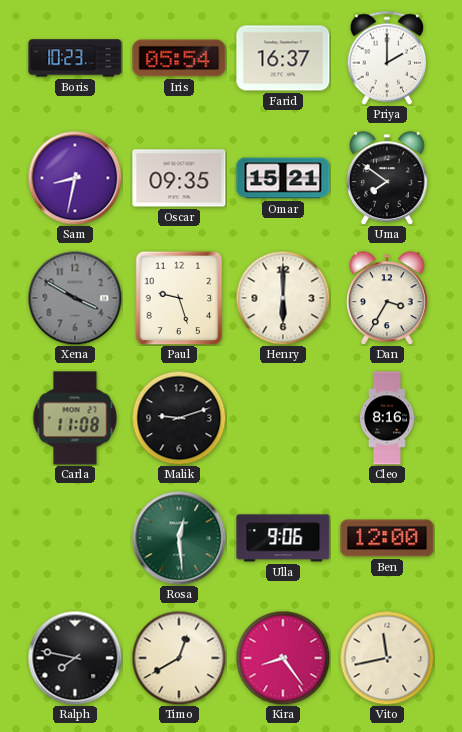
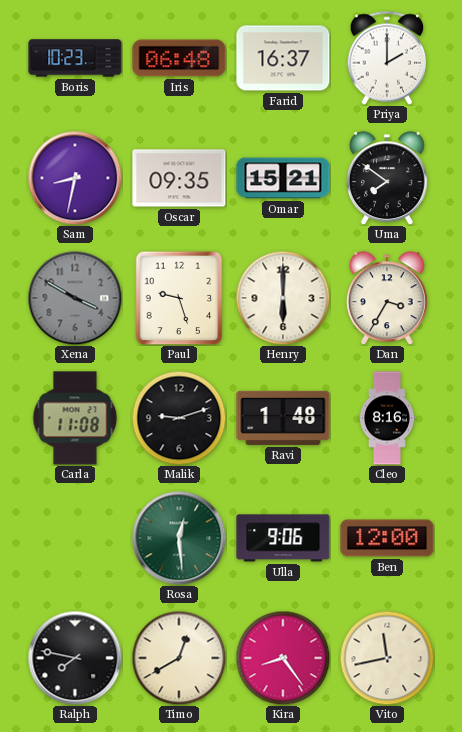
Iris: 05:54 -> 06:48 (179, 58)
Ravi: none -> 1:48 (283, 418)
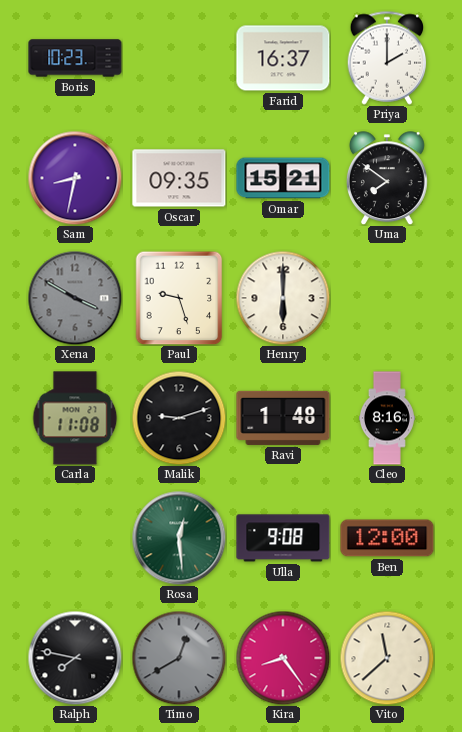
Iris: 06:48 -> none (179, 58)
Dan: 3:35 -> none (387, 298)
Ulla: 9:06 -> 9:08 (283, 538)
Timo dial: cream -> grey (179, 658)
Vito: 11:43 -> 11:38 (387, 658)
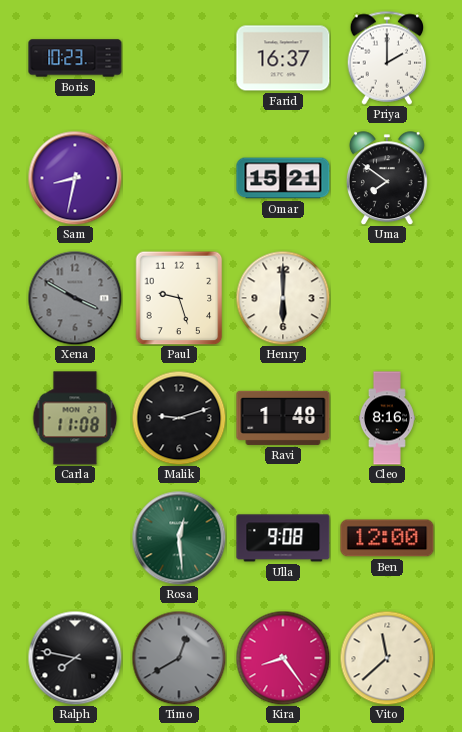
Oscar: 09:35 -> none (179, 178)
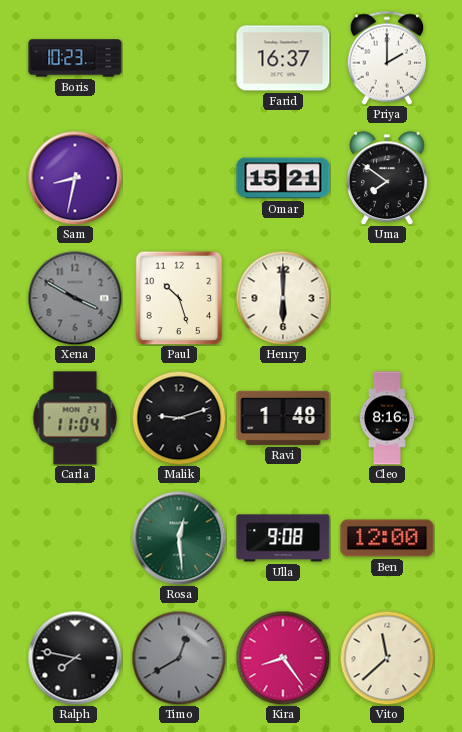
Paul: 9:27 -> 10:27 (179, 298)
Carla: 11:08 -> 11:04 (75, 418)
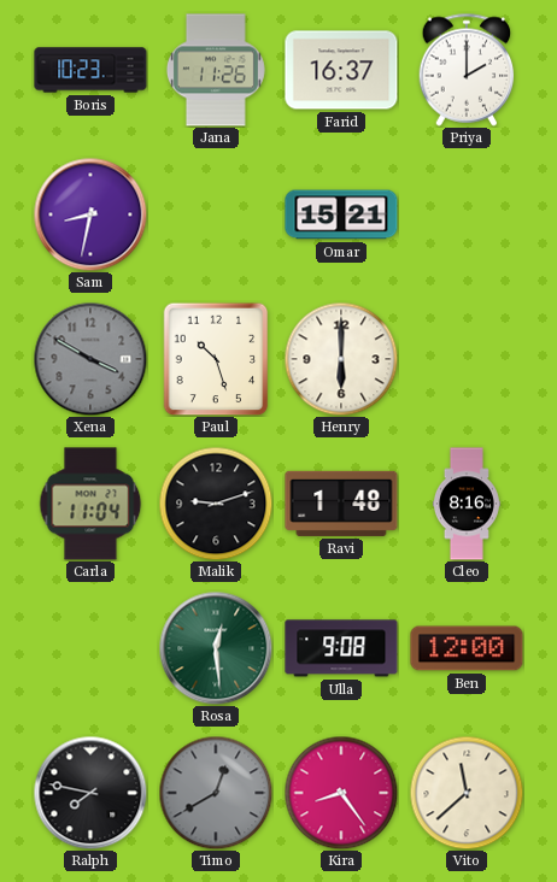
Jana: none -> 11:26 (216, 70)
Uma: 7:51 -> none (387, 178)
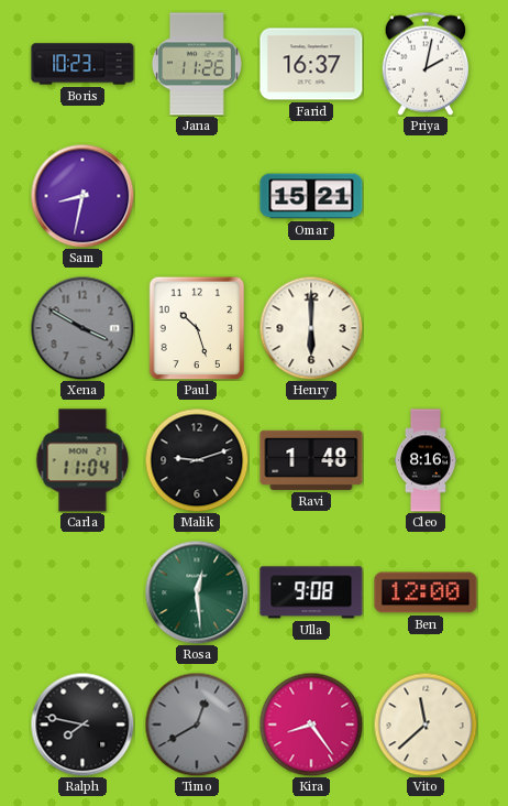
Priya: 2:00 -> 2:02 (426, 64)
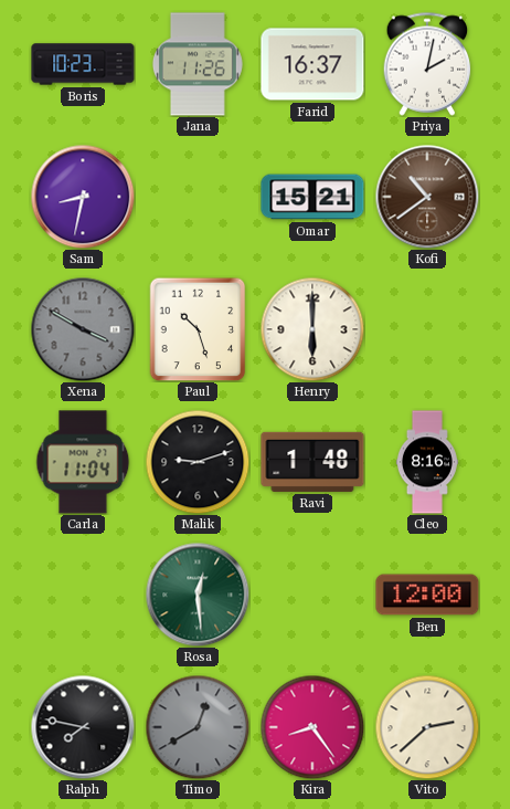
Kofi: none -> 10:39 (427, 197)
Ulla: 9:08 -> none (311, 592)
Vito: 11:38 -> 2:38 (427, 727)
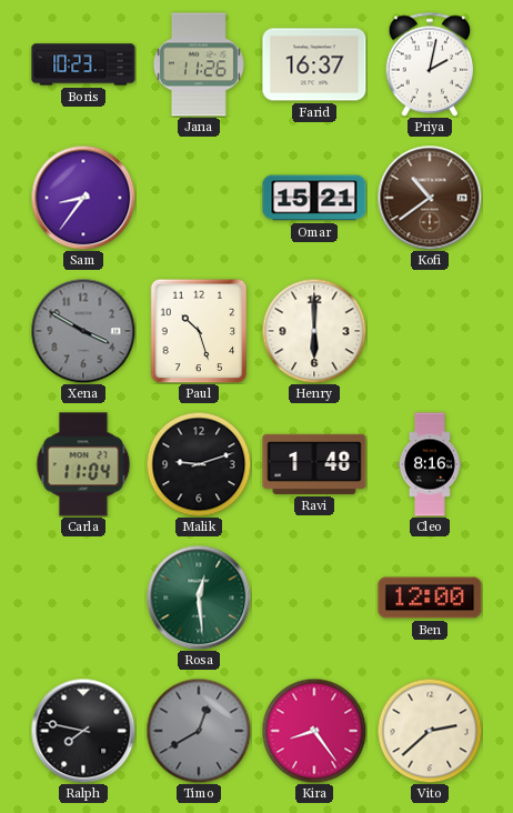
Sam: 8:32 -> 8:36 (83, 198)
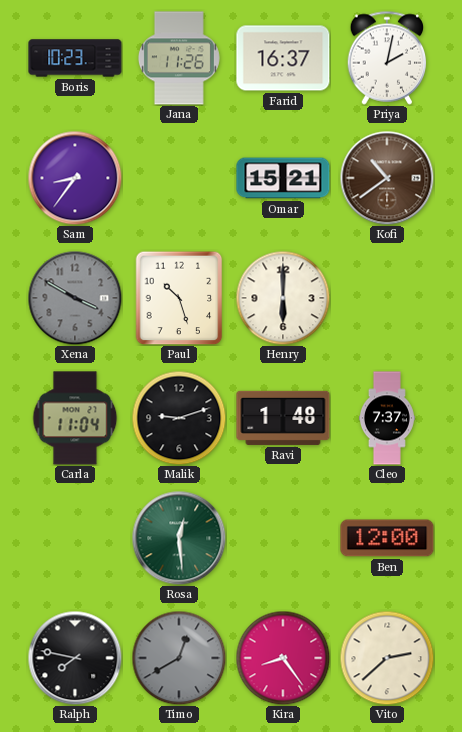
Cleo: 8:16 -> 7:37 (387, 418)
